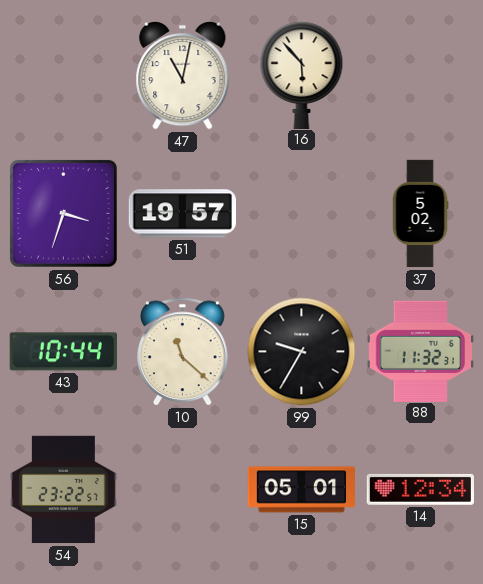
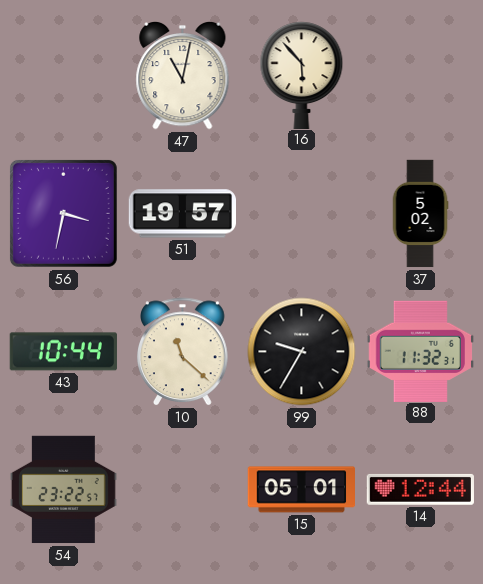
56: 3:33 -> 3:32 (63, 213)
14: 12:34 -> 12:44 (420, 489)
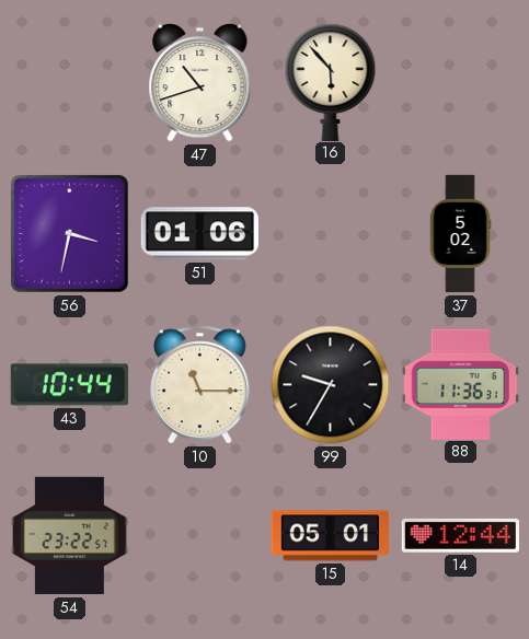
47: 11:02 -> 10:42 (200, 82)
51: 19:57 -> 01:06 (199, 234)
10: 11:22 -> 11:15 (200, 385)
88: 11:32 -> 11:36 (460, 384)
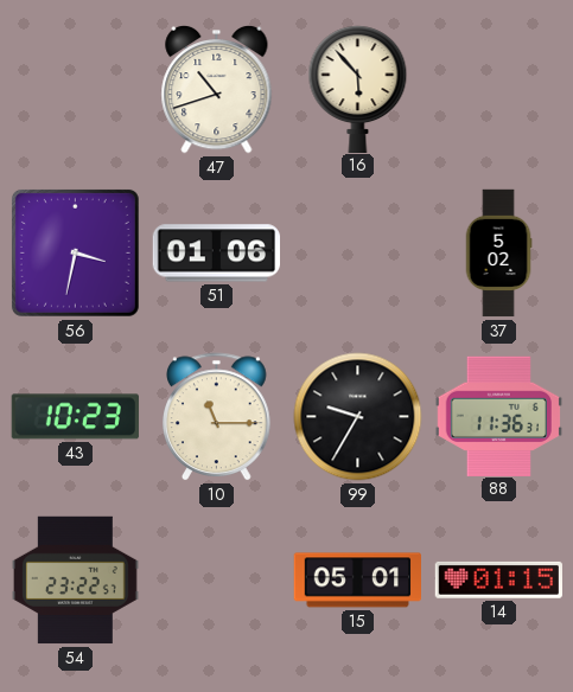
43: 10:44 -> 10:23 (75, 417)
14: 12:44 -> 01:15 (498, 579)
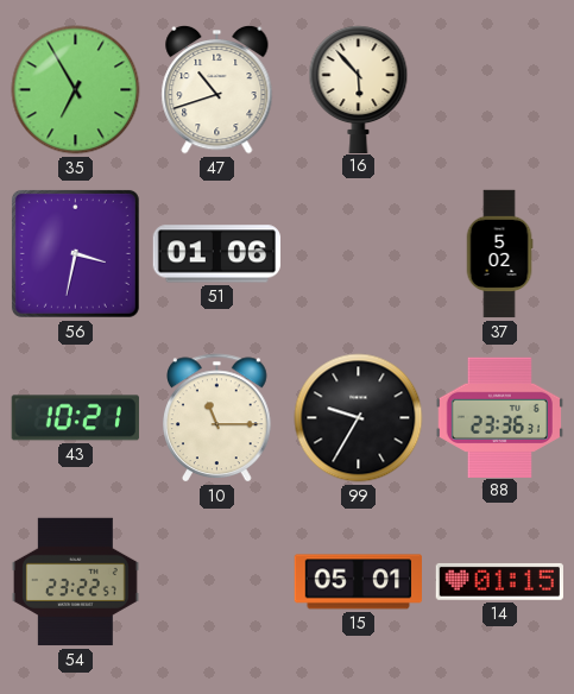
35: none -> 6:55 (76, 90)
43: 10:23 -> 10:21 (75, 418)
88: 11:36 -> 23:36 (499, 417)
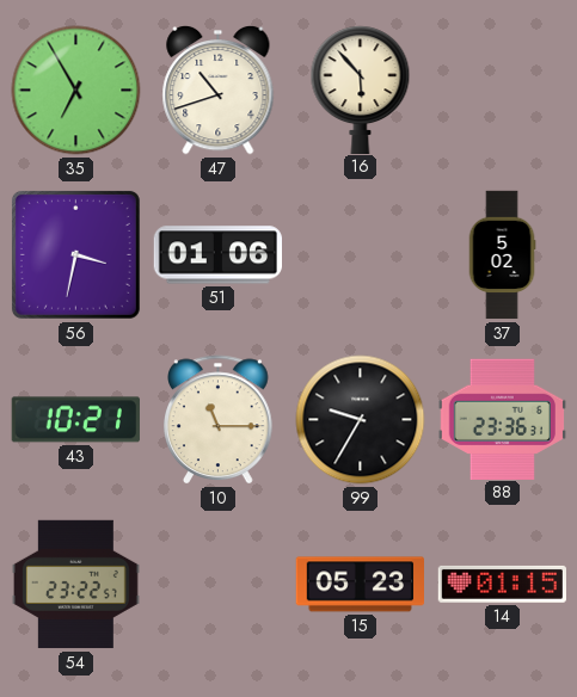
15: 05:01 -> 05:23 (360, 585)
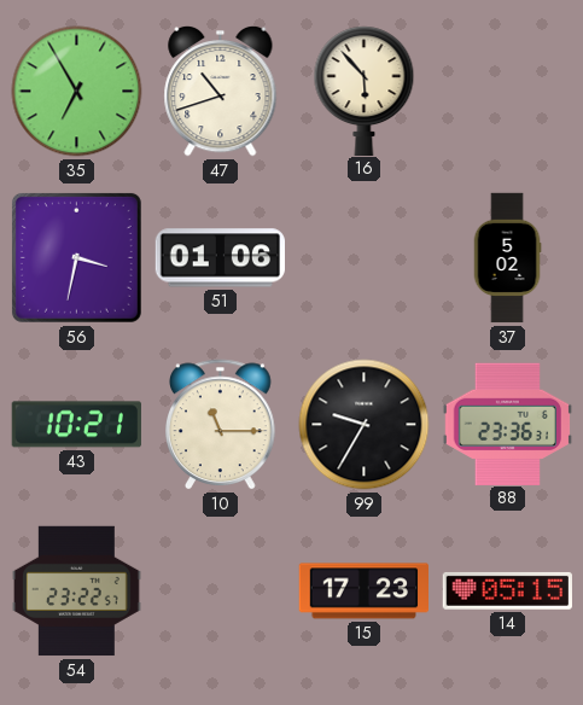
15: 05:23 -> 17:23 (363, 592)
14: 01:15 -> 05:15 (507, 590)
